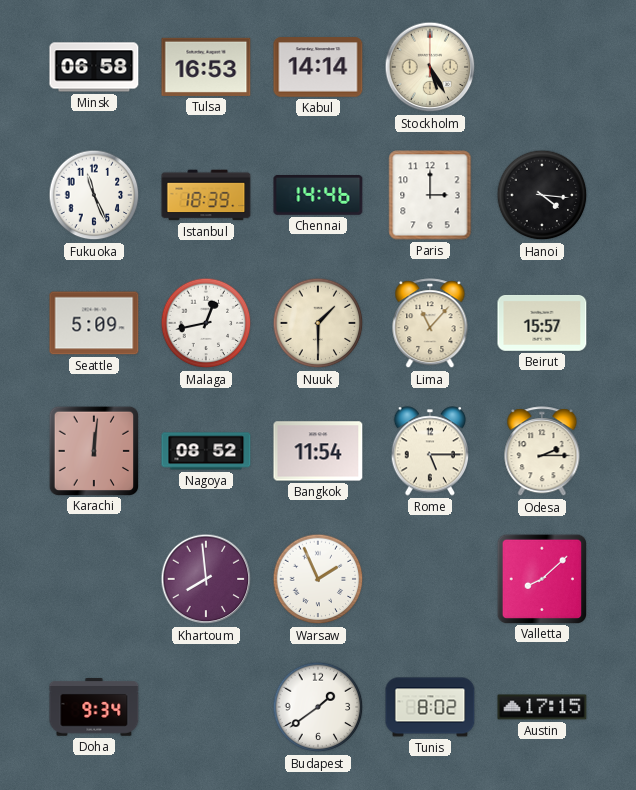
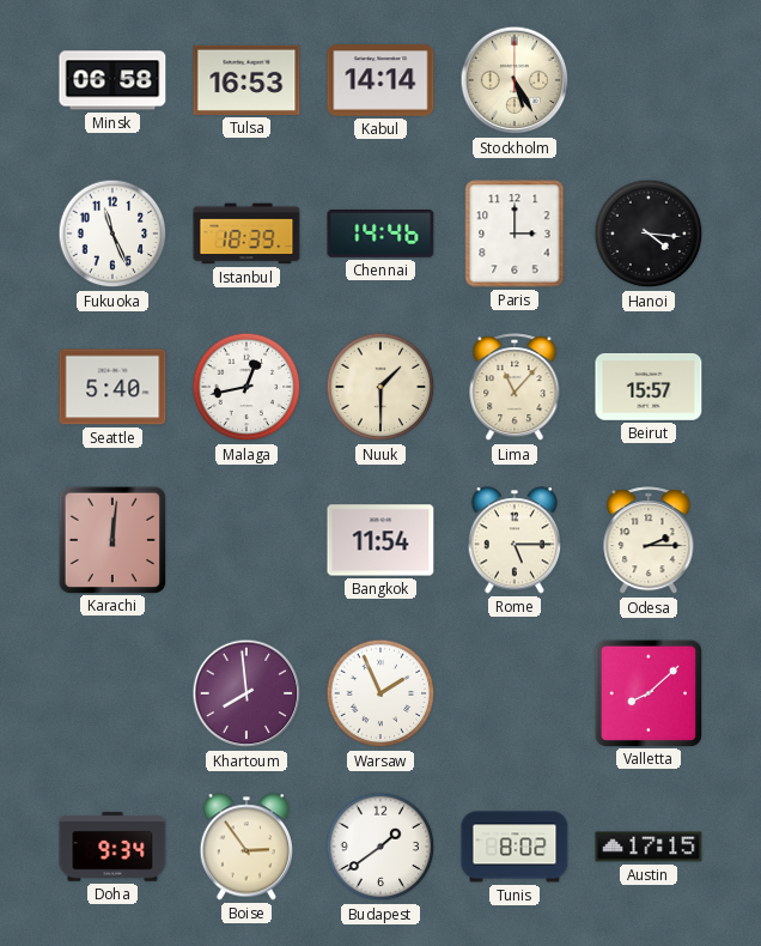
Seattle: 5:09 -> 5:40 (112, 387)
Nagoya: 08:52 -> none (206, 451)
Boise: none -> 2:54 (245, 847)
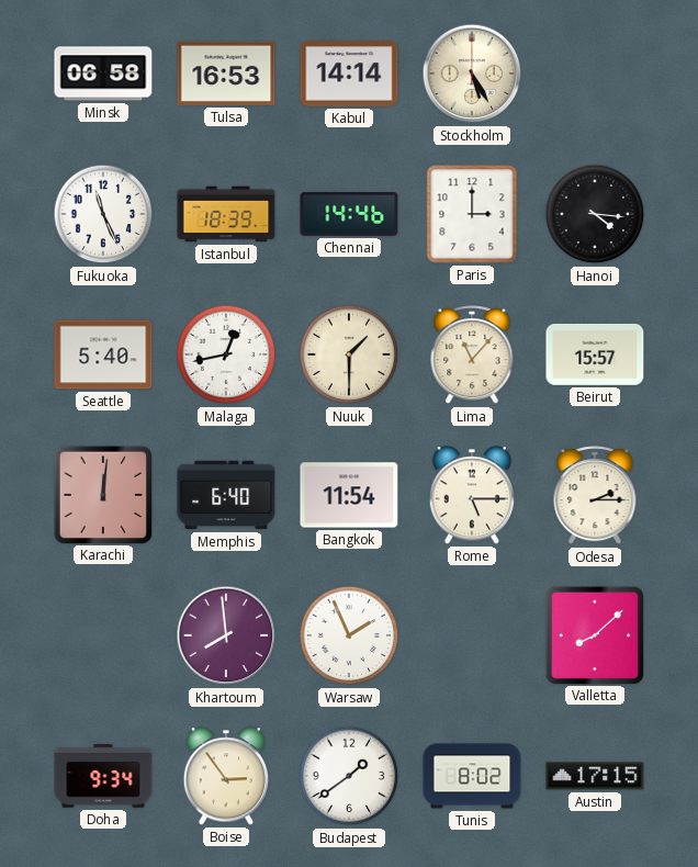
Memphis: none -> 6:40 (226, 495)
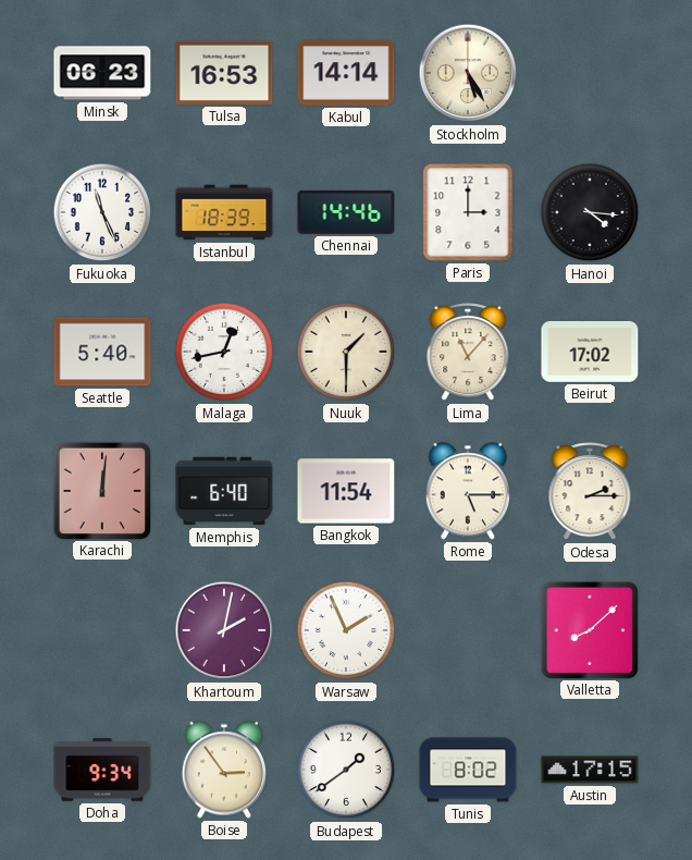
Minsk: 06:58 -> 06:23 (102, 73)
Beirut: 15:57 -> 17:02 (590, 352)
Khartoum: 7:59 -> 2:02 (224, 630)
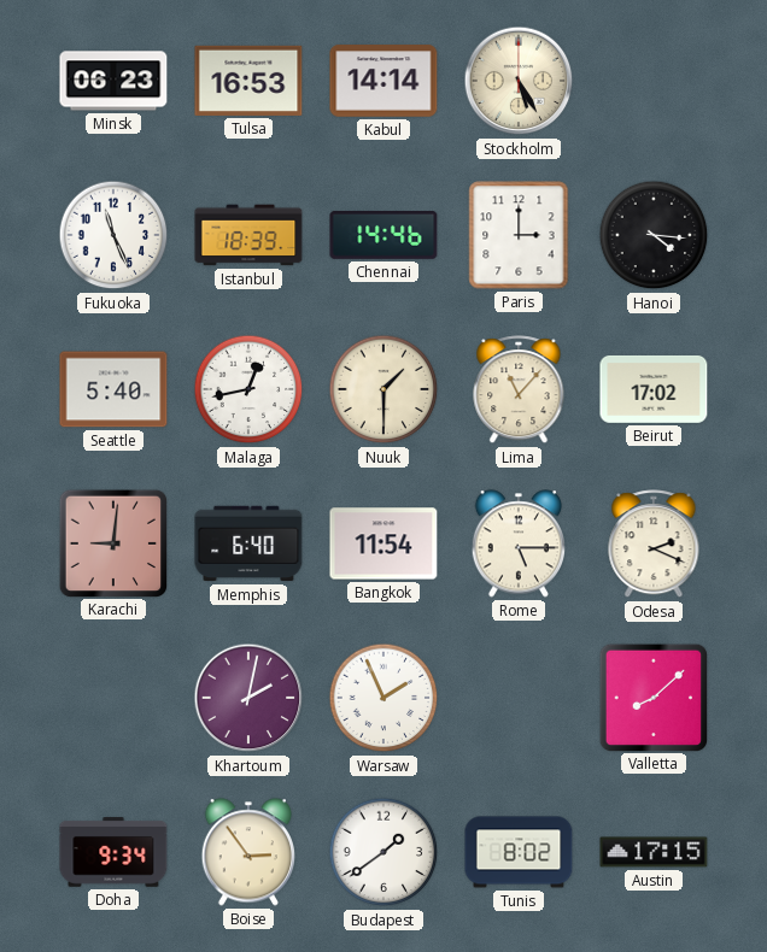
Karachi: 12:01 -> 9:01 (113, 542)
Odesa: 2:15 -> 2:19 (654, 545)
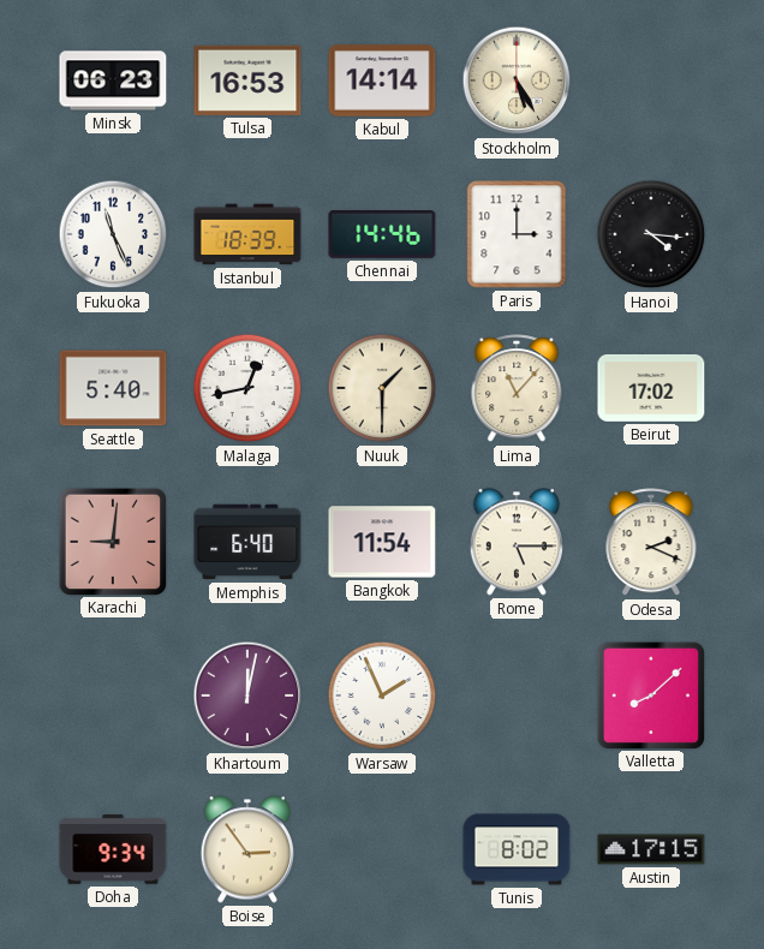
Khartoum: 2:02 -> 12:02 (247, 696)
Budapest: 1:39 -> none (383, 852)
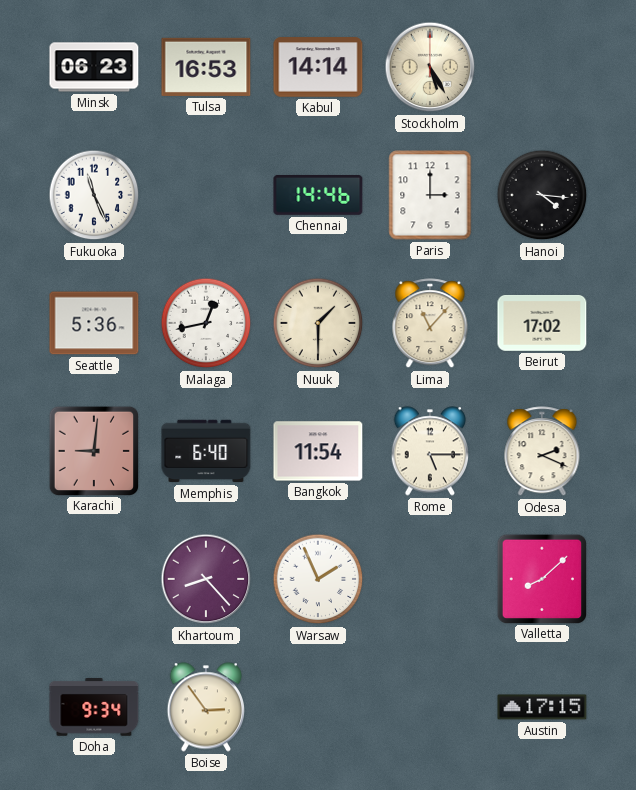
Istanbul: 18:39 -> none (247, 234)
Seattle: 5:40 -> 5:36 (94, 323)
Khartoum: 12:02 -> 8:23 (206, 579)
Tunis: 8:02 -> none (517, 849)
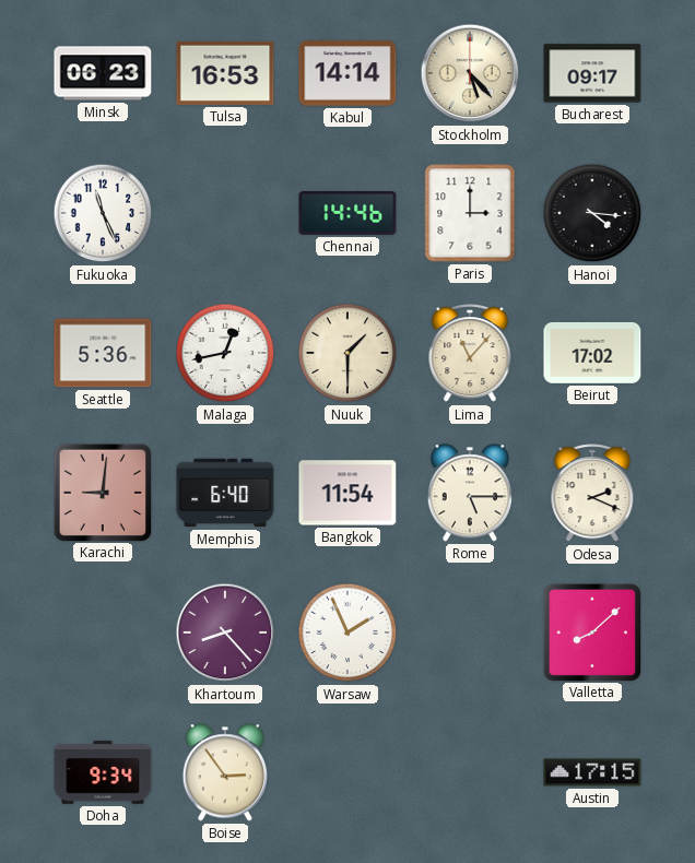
Stockholm: 5:25 -> 5:23 (470, 73)
Bucharest: none -> 09:17 (592, 73)
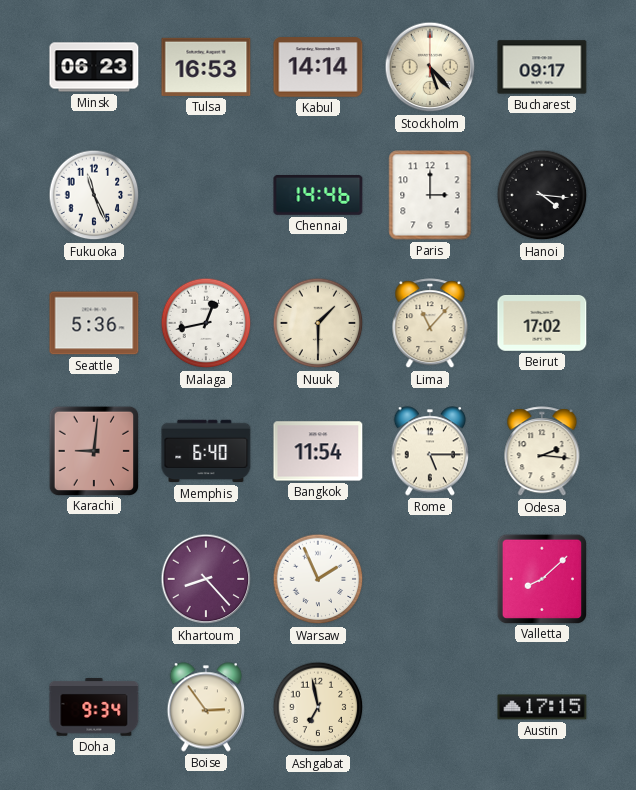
Odesa: 2:19 -> 2:16 (542, 452)
Ashgabat: none -> 6:58 (318, 707)
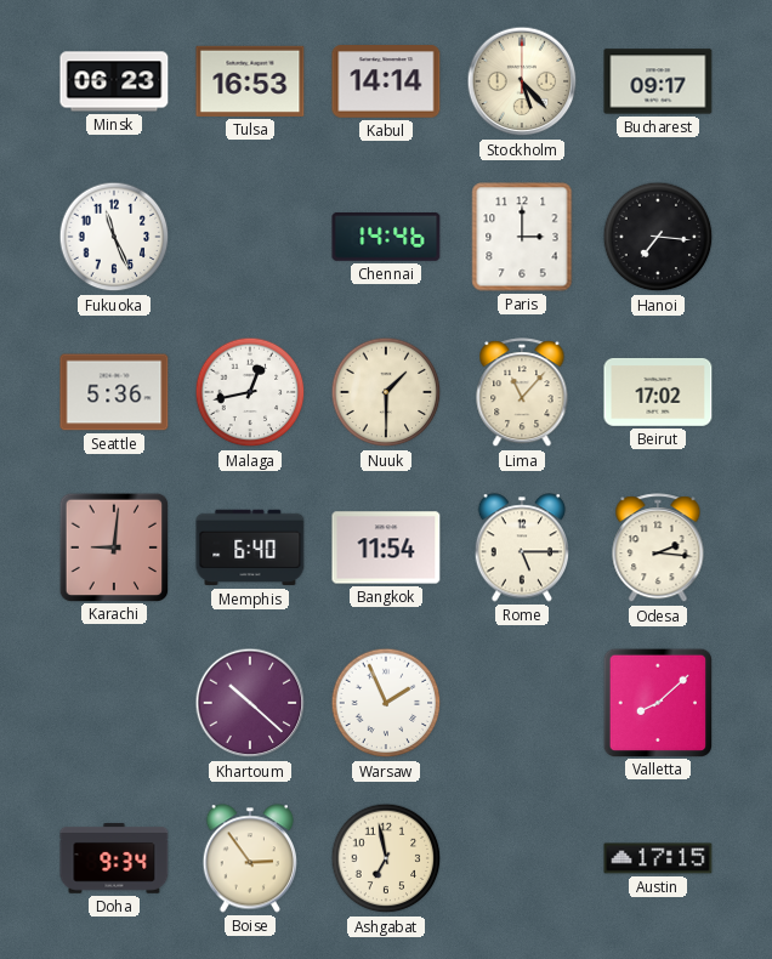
Hanoi: 4:16 -> 7:16 (658, 237)
Khartoum: 8:23 -> 10:22 (250, 703)
